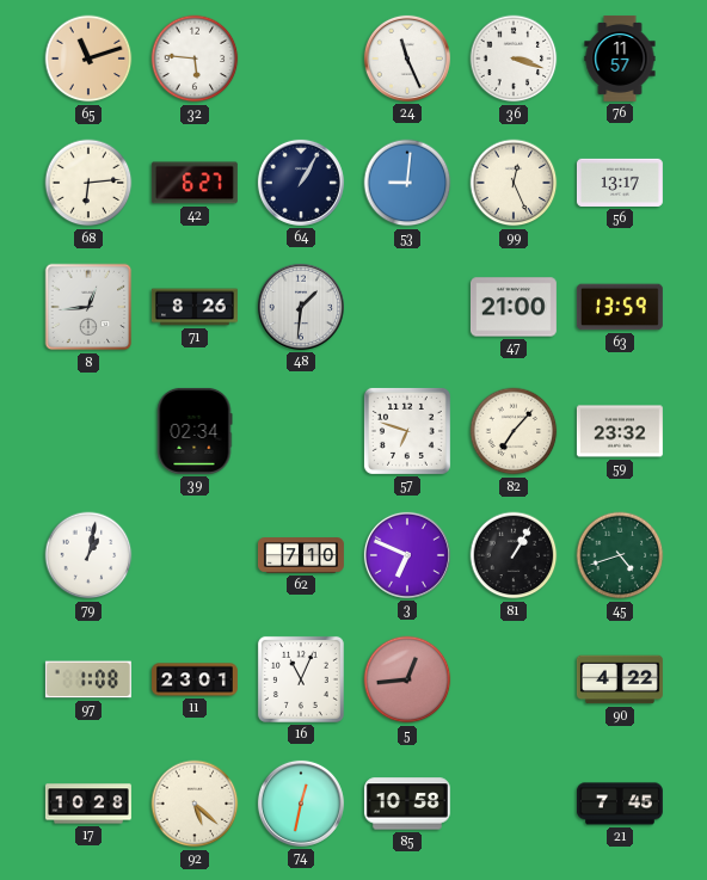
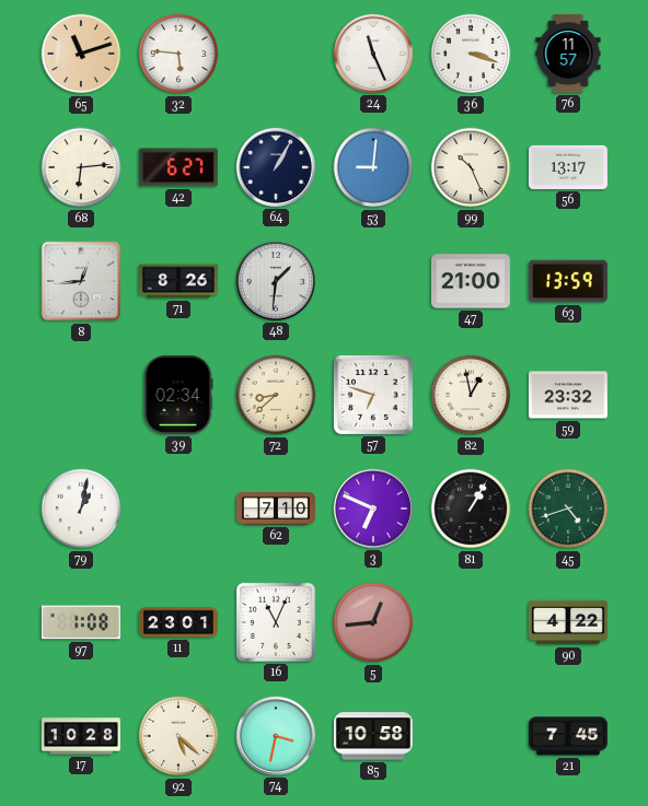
99: 12:26 -> 10:26 (471, 167)
72: none -> 8:38 (276, 395)
82: 7:07 -> 12:58 (471, 395)
74: 12:32 -> 3:32 (276, 736)
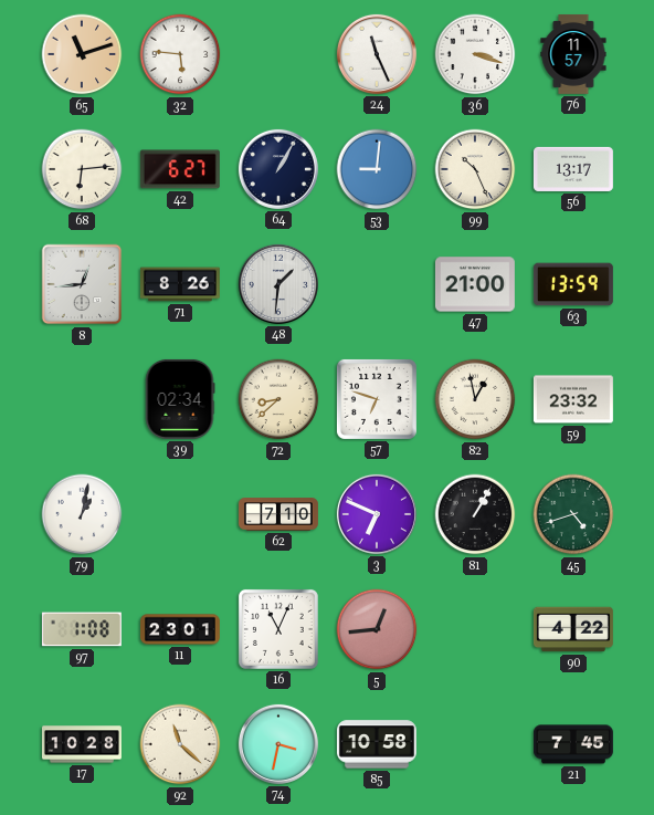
92: 5:22 -> 11:22 (180, 744)
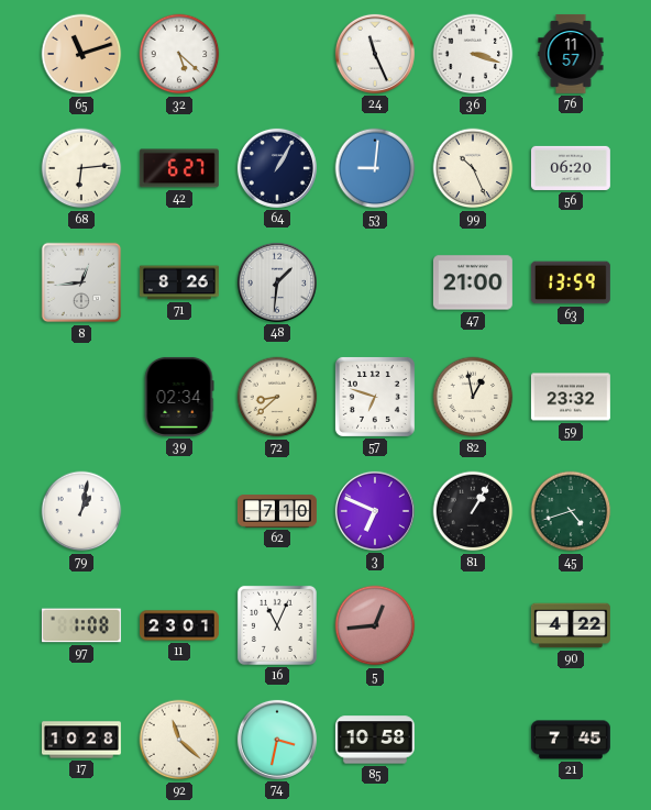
32: 5:46 -> 5:22 (179, 54)
56: 13:17 -> 06:20 (571, 168)
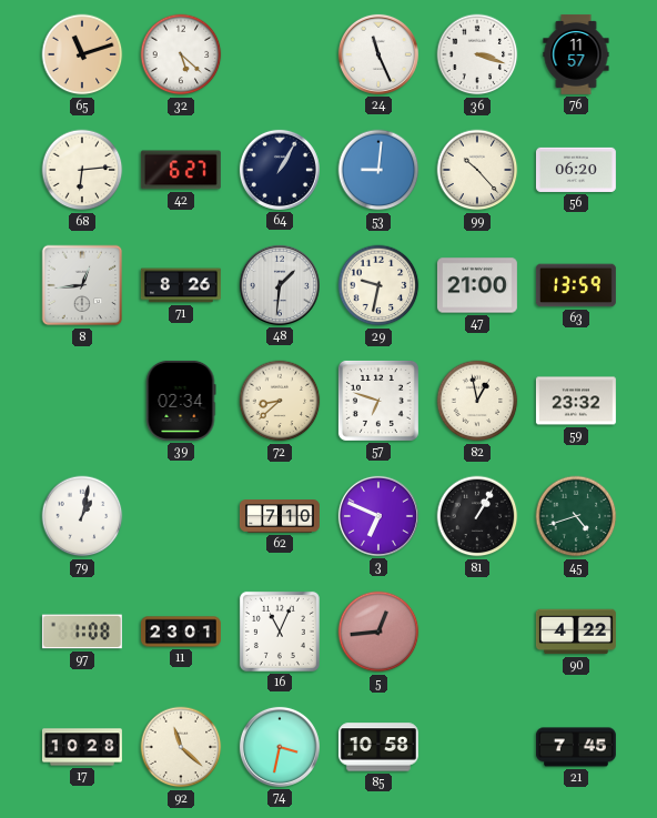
99: 10:26 -> 10:23 (477, 170)
29: none -> 9:32 (378, 285)
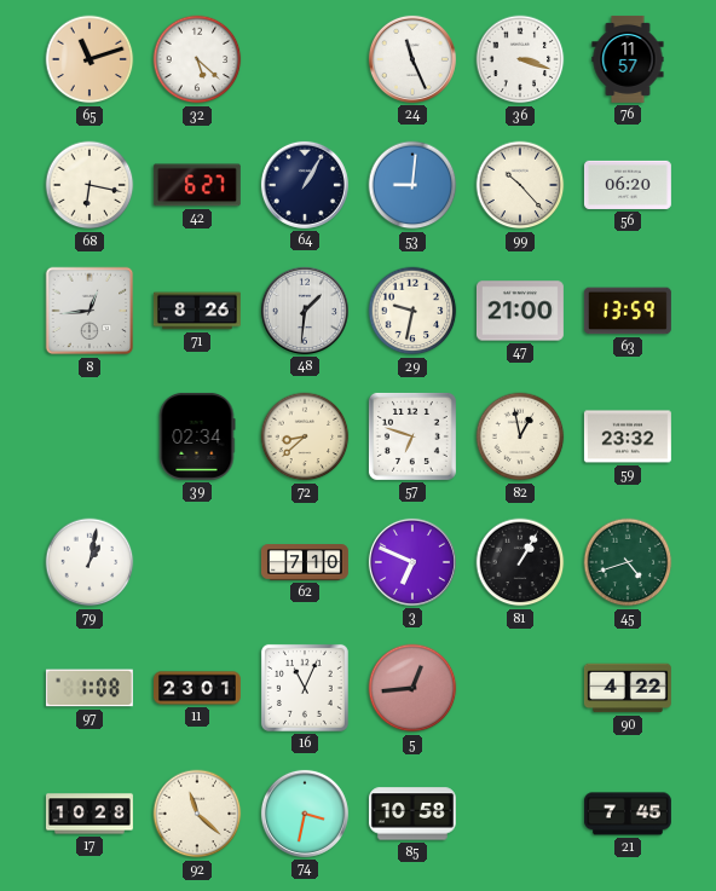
68: 6:14 -> 6:17 (89, 185)
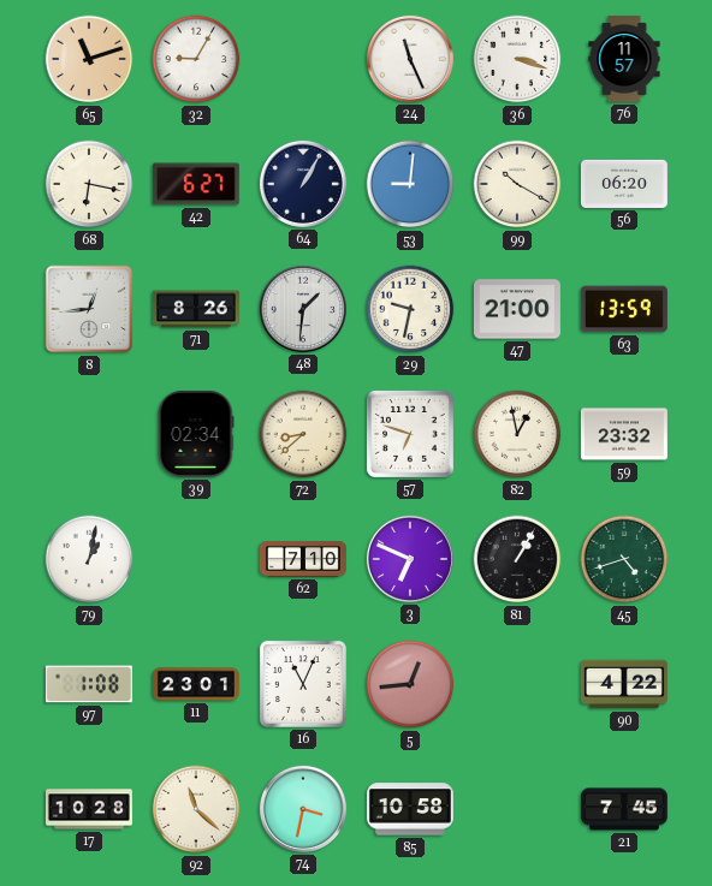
32: 5:22 -> 9:05 (196, 59)
99: 10:23 -> 10:20 (517, 184)
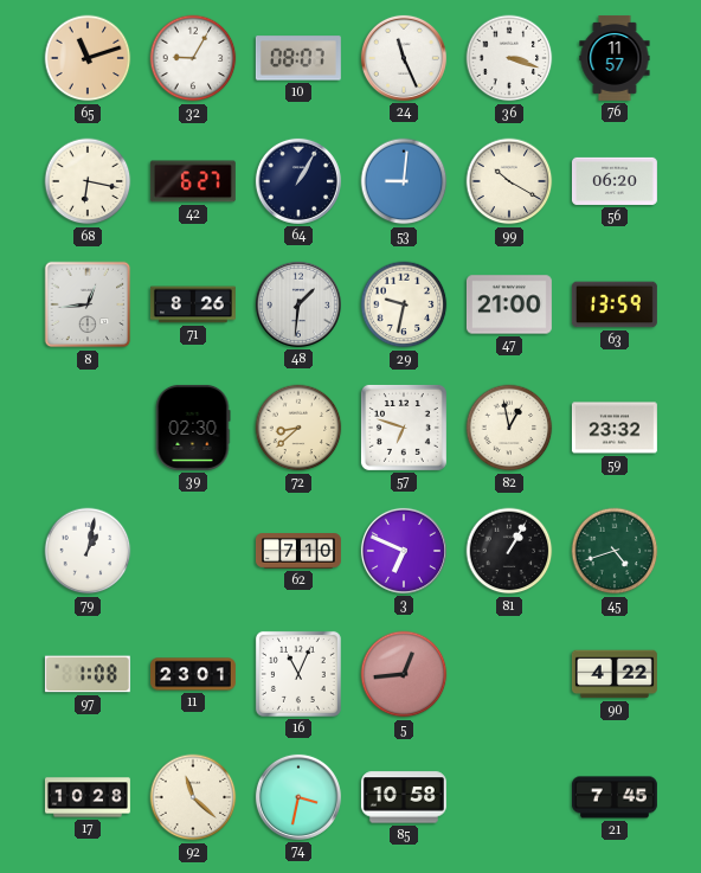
10: none -> 08:07 (298, 58)
39: 02:34 -> 02:30 (193, 428)
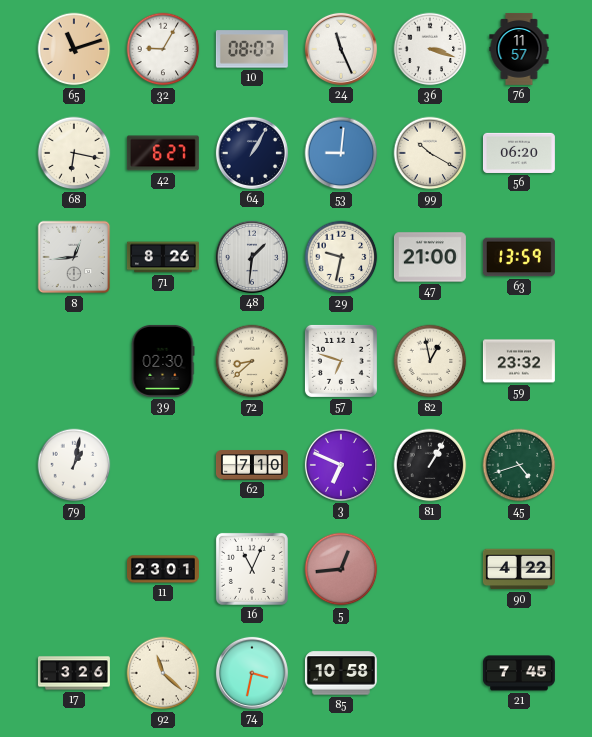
97: 1:08 -> none (88, 674)
17: 10:28 -> 3:26 (74, 673)
